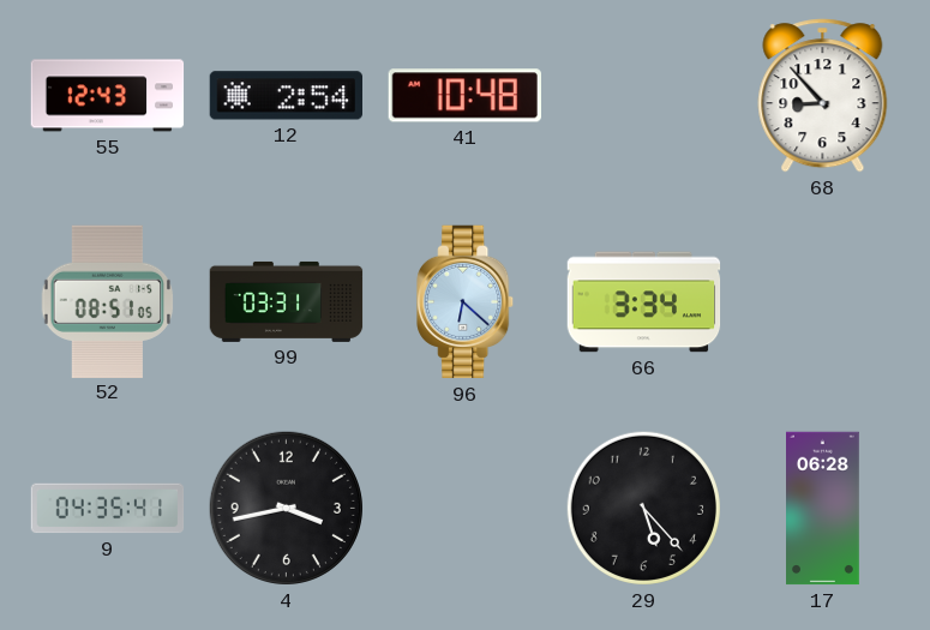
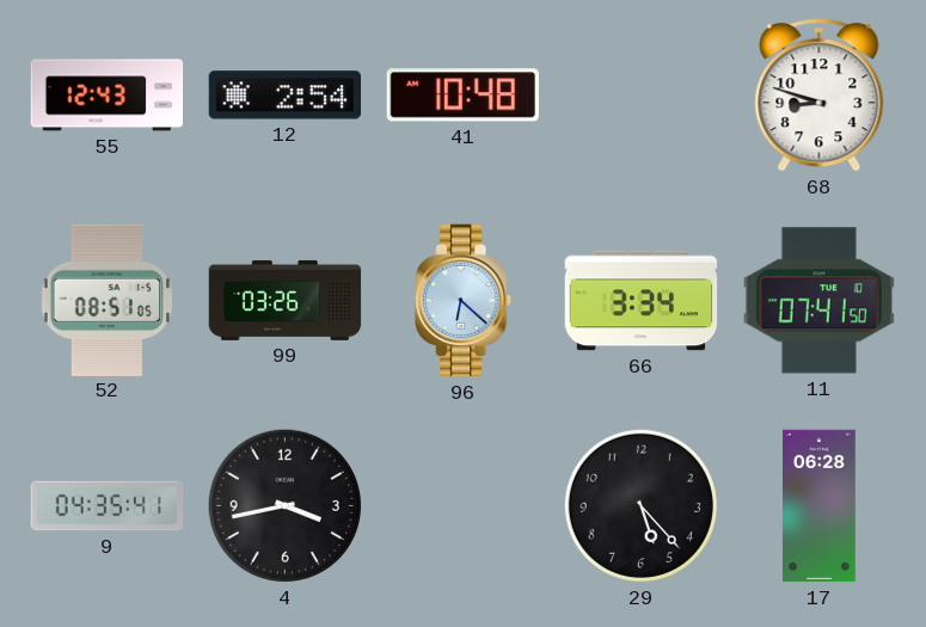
68: 8:53 -> 8:48 (820, 96)
99: 03:31 -> 03:26 (286, 300)
11: none -> 07:41 (818, 301)
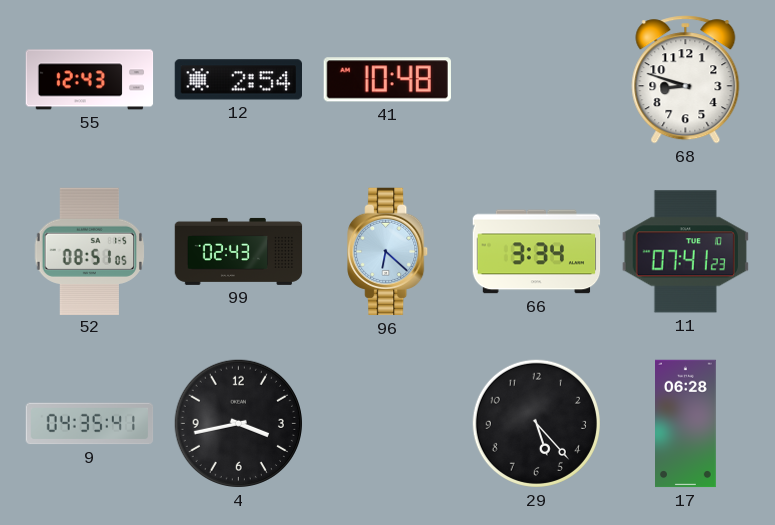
99: 03:26 -> 02:43 (239, 251)
11: 07:41:50 -> 07:41:23 (685, 252)
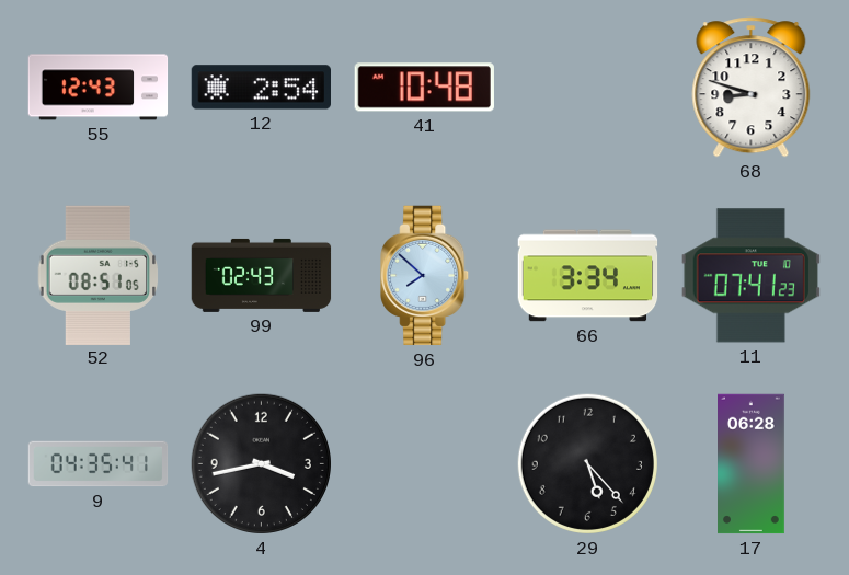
96: 6:22 -> 7:52 (425, 276)
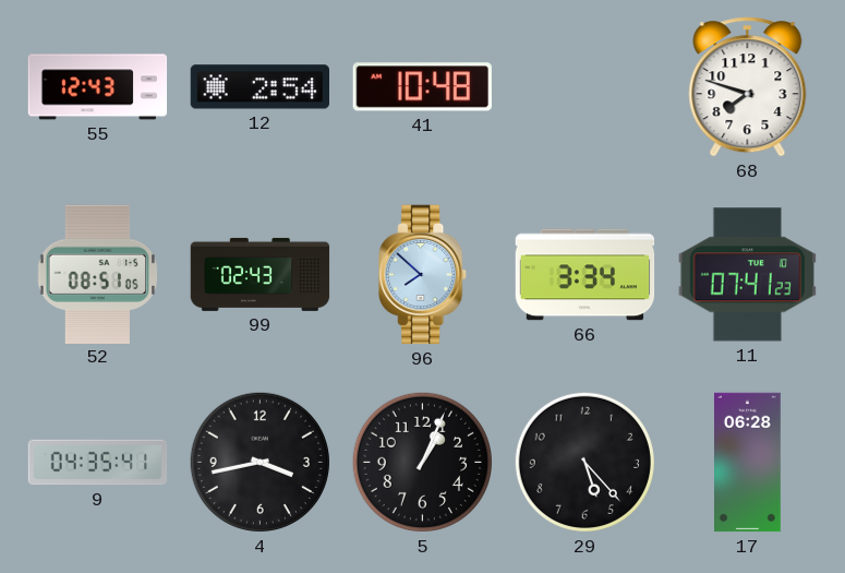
68: 8:48 -> 7:48 (748, 87)
5: none -> 1:04 (422, 462)
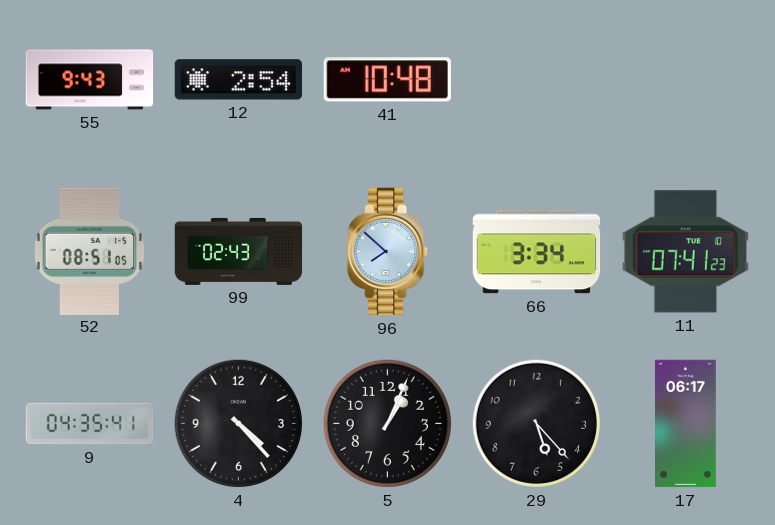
55: 12:43 -> 9:43 (90, 80)
68: 7:48 -> none (748, 87)
4: 3:43 -> 4:23 (238, 423)
17: 06:28 -> 06:17 (686, 424)
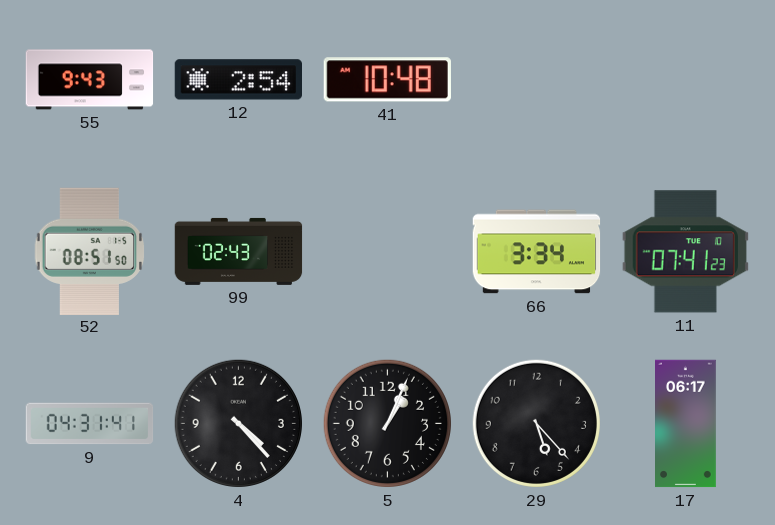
52: 08:51:05 -> 08:51:50 (90, 251)
96: 7:52 -> none (388, 252)
9: 04:35 -> 04:31 (90, 424)
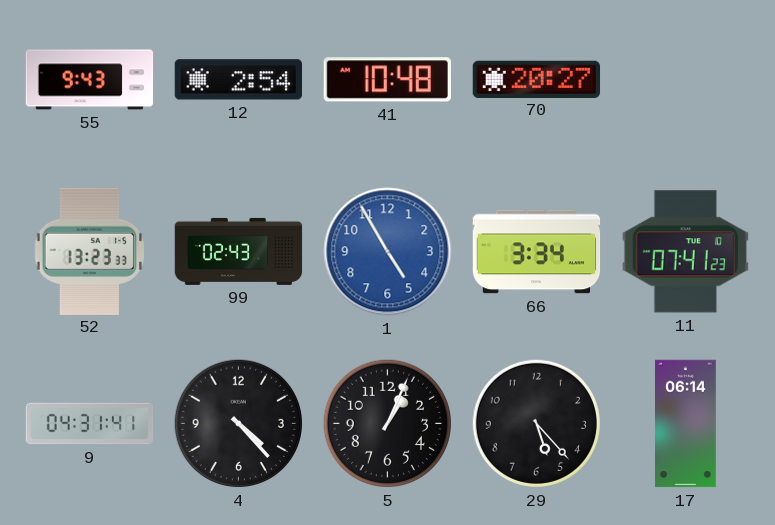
70: none -> 20:27 (537, 79)
52: 08:51 -> 13:23 (90, 251)
1: none -> 4:55 (388, 252)
17: 06:17 -> 06:14 (686, 424)
